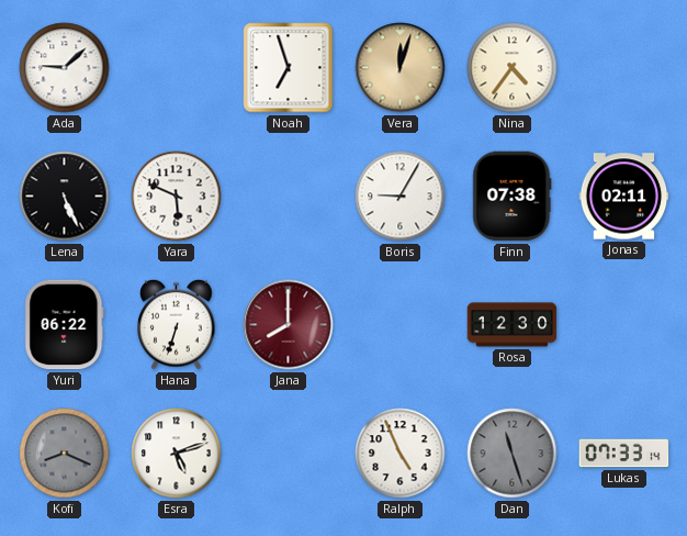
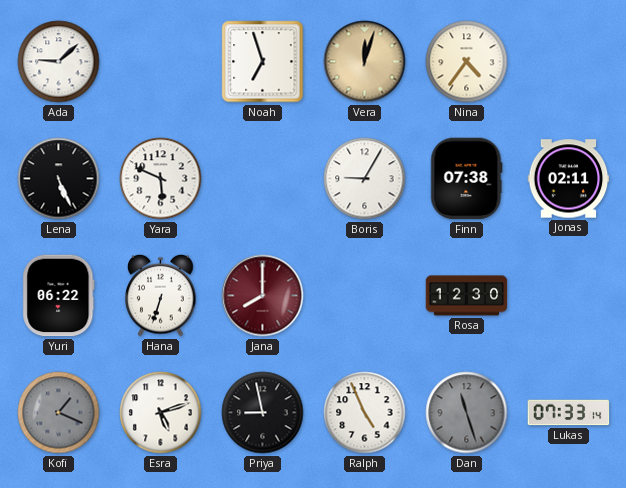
Kofi: 8:19 -> 1:19 (59, 413)
Priya: none -> 8:58 (263, 413)
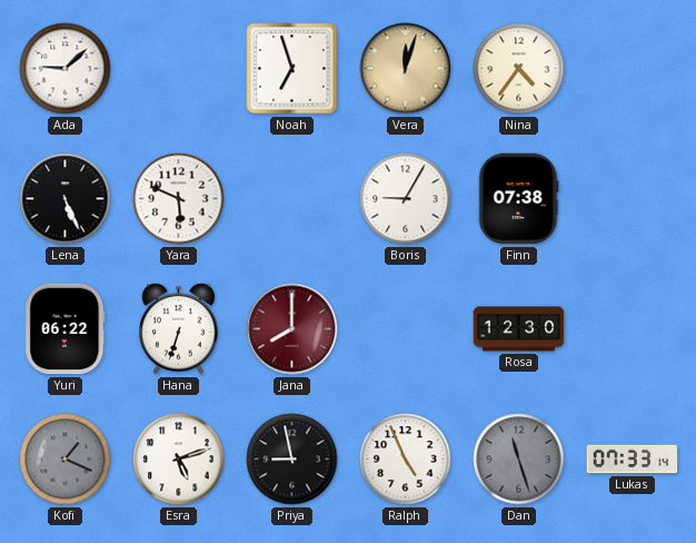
Jonas: 02:11 -> none (569, 179)
